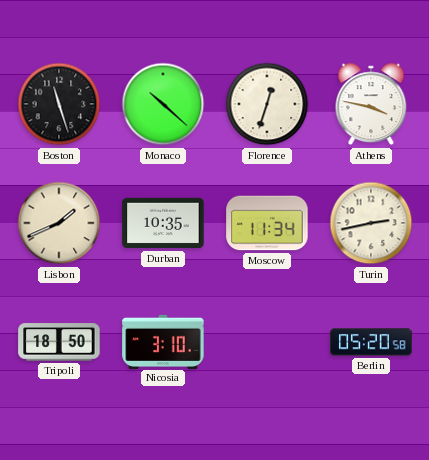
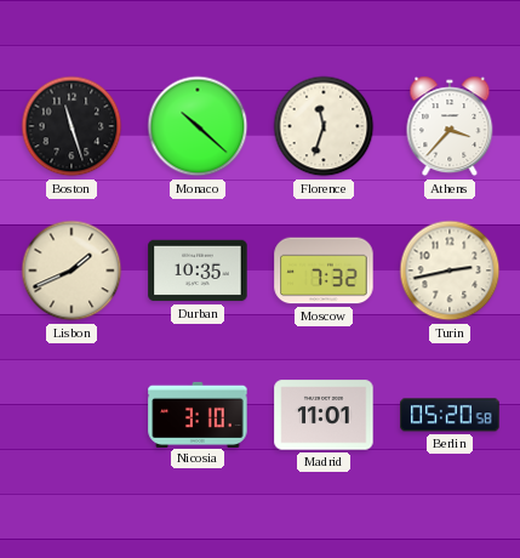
Florence: 12:33 -> 11:33 (324, 126)
Athens: 3:47 -> 3:37 (450, 126)
Moscow: 11:34 -> 7:32 (324, 271)
Tripoli: 18:50 -> none (59, 342)
Madrid: none -> 11:01 (324, 415)
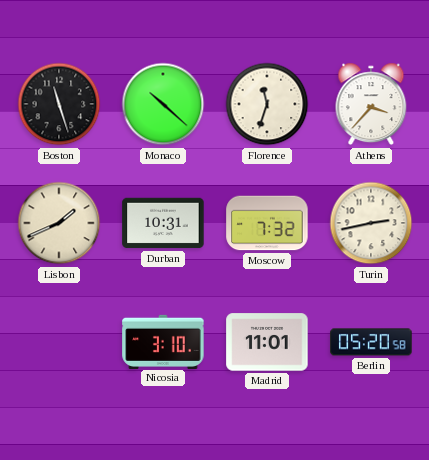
Durban: 10:35 -> 10:31 (163, 223)
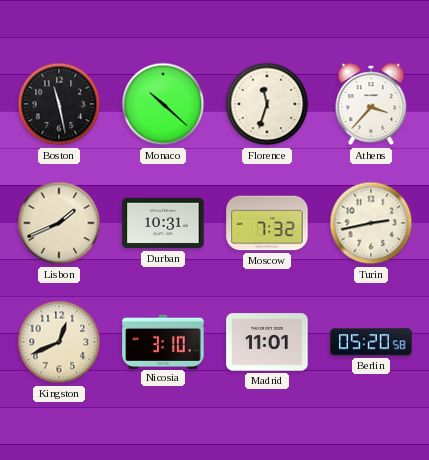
Boston: 11:27 -> 11:28 (59, 104)
Kingston: none -> 12:41 (59, 342)
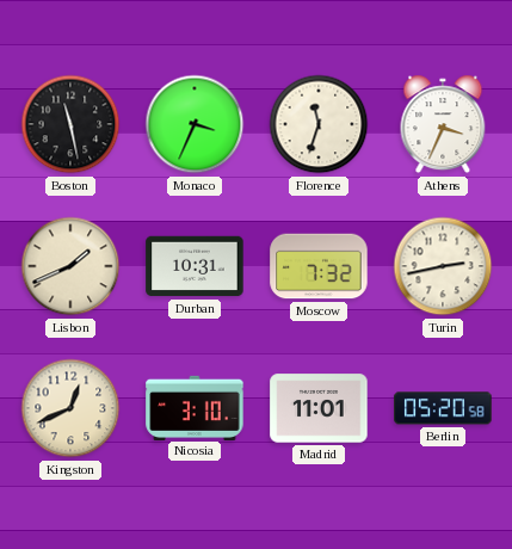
Monaco: 10:22 -> 3:34 (195, 124)
Athens: 3:37 -> 3:34 (443, 124)
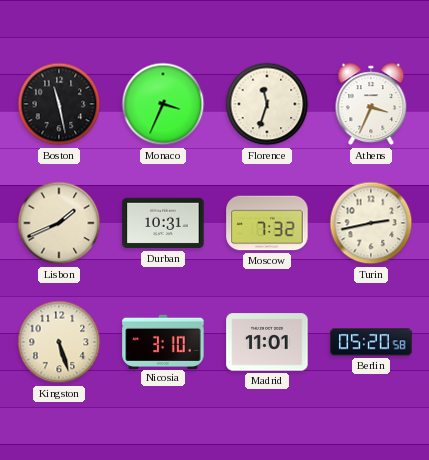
Kingston: 12:41 -> 5:27 (59, 342)
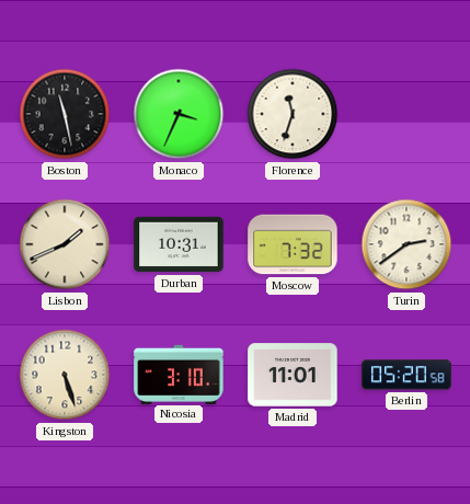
Athens: 3:34 -> none (371, 104)
Turin: 2:43 -> 2:39 (406, 244)
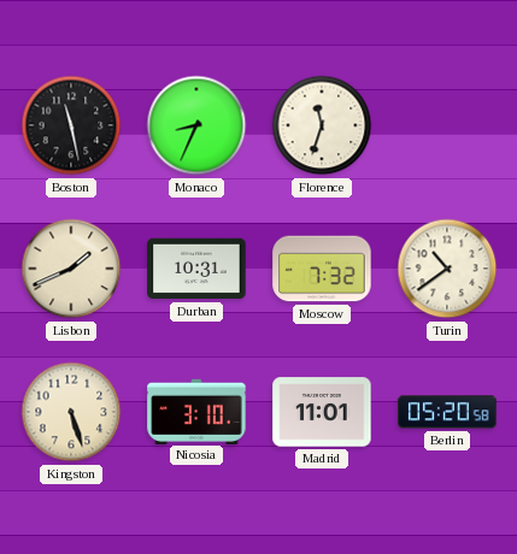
Monaco: 3:34 -> 8:34 (196, 125)
Turin: 2:39 -> 10:39 (447, 269)
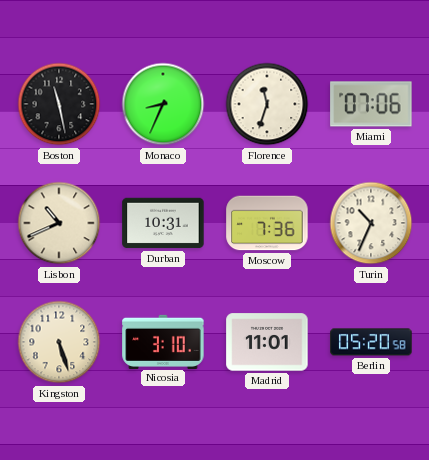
Miami: none -> 07:06 (371, 104)
Lisbon: 1:41 -> 10:41 (59, 223)
Moscow: 7:32 -> 7:36 (267, 223)
Turin: 10:39 -> 10:34 (371, 223)
